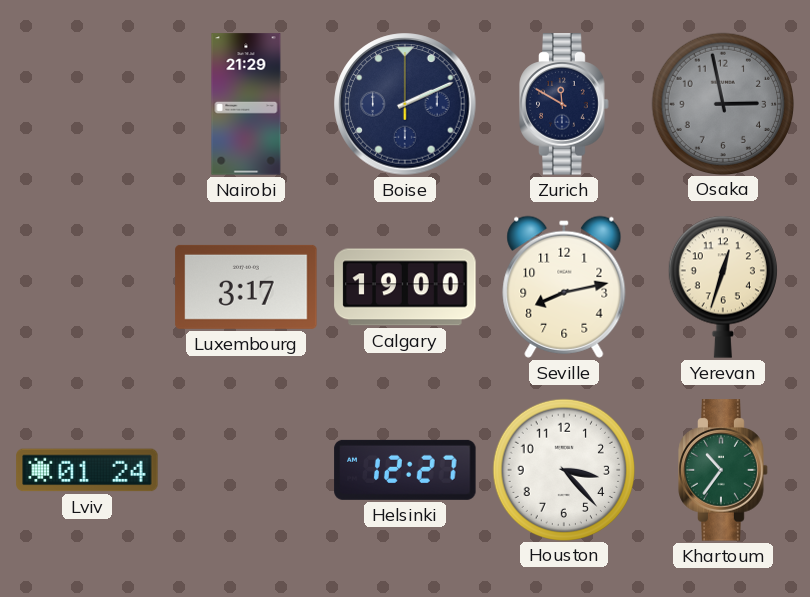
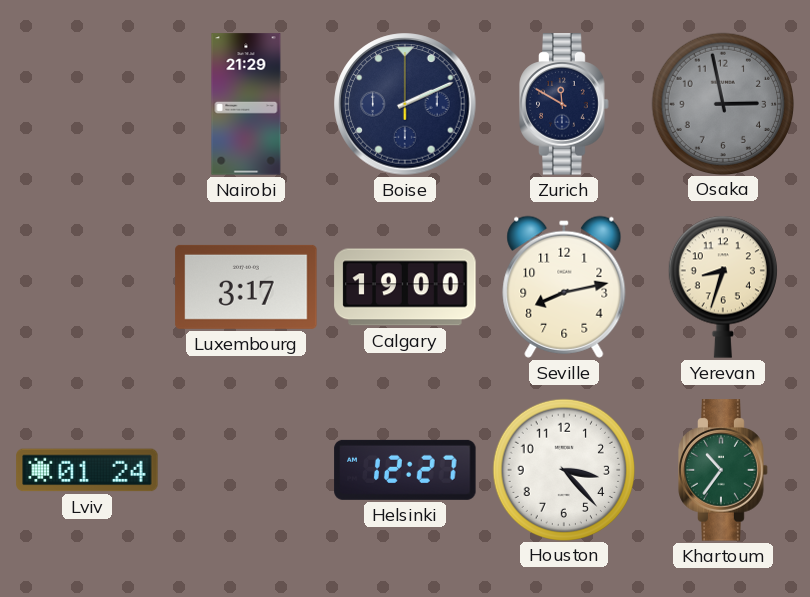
Yerevan: 12:33 -> 8:33 (723, 287)
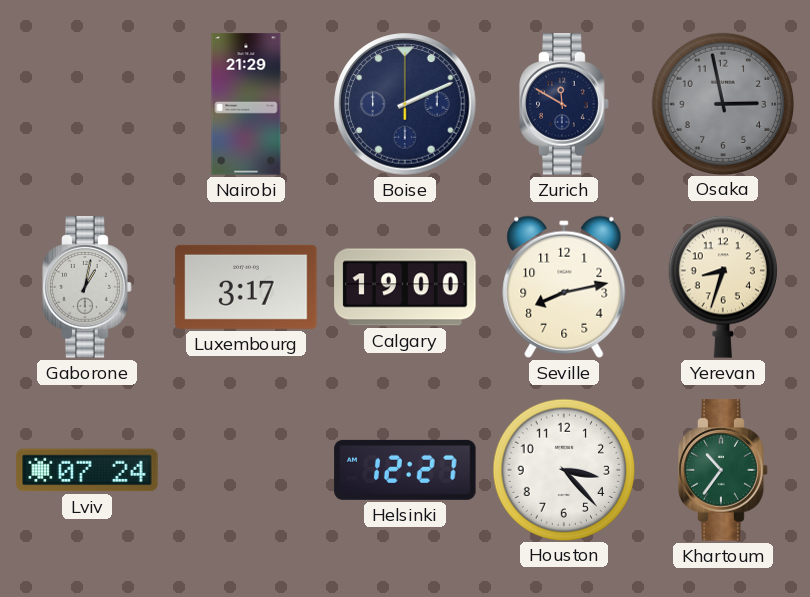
Gaborone: none -> 1:02 (87, 287)
Lviv: 01:24 -> 07:24 (87, 470)
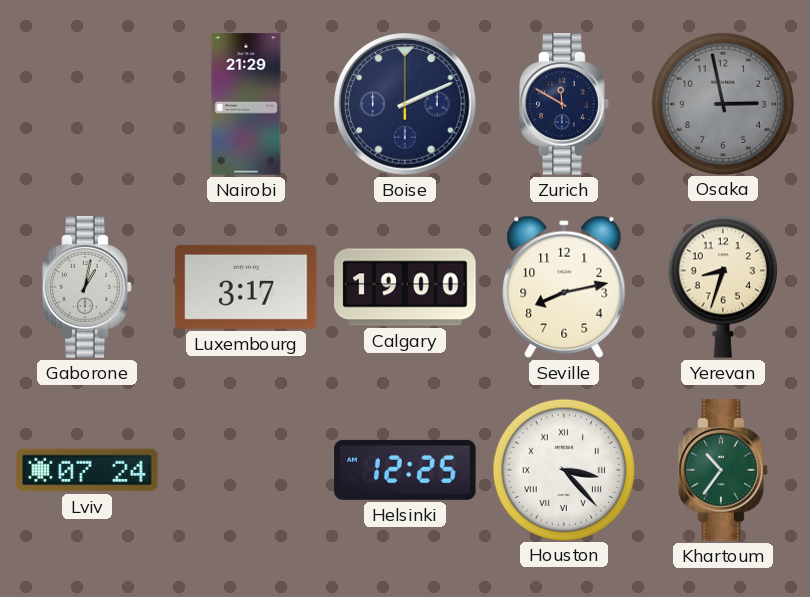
Helsinki: 12:27 -> 12:25 (405, 470)
Houston numerals: Arabic -> Roman (563, 469)
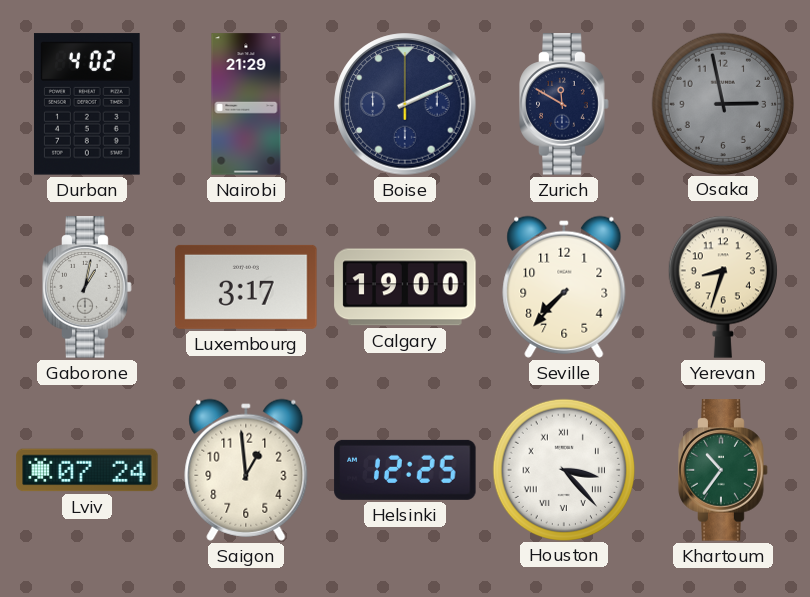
Durban: none -> 4:02 (87, 104)
Seville: 8:13 -> 7:37 (564, 287)
Saigon: none -> 12:59 (246, 470)
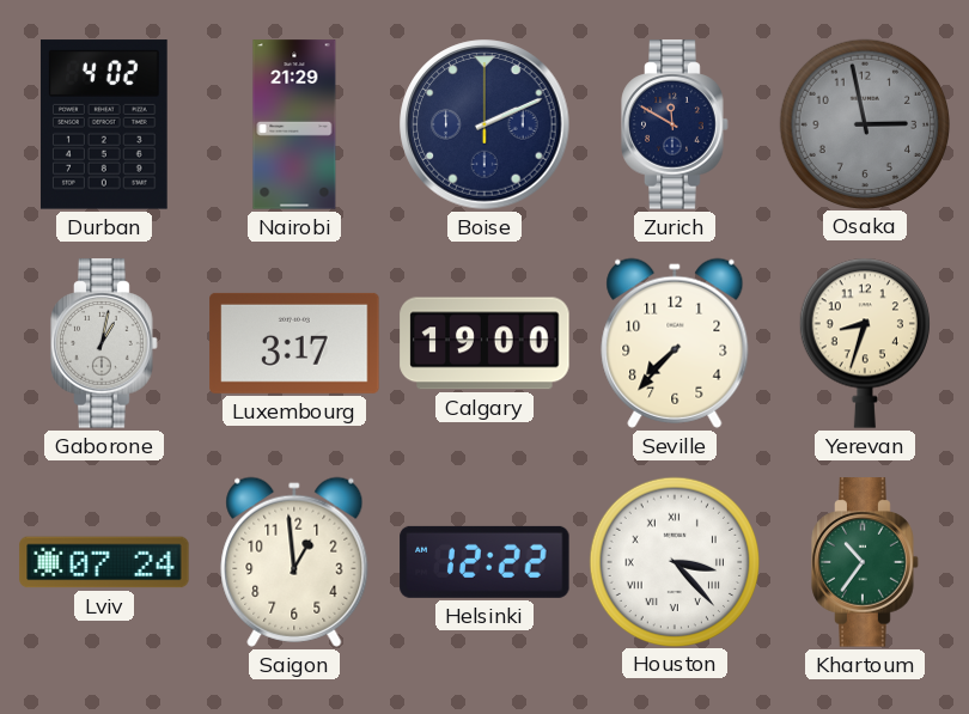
Helsinki: 12:25 -> 12:22 (484, 562)
